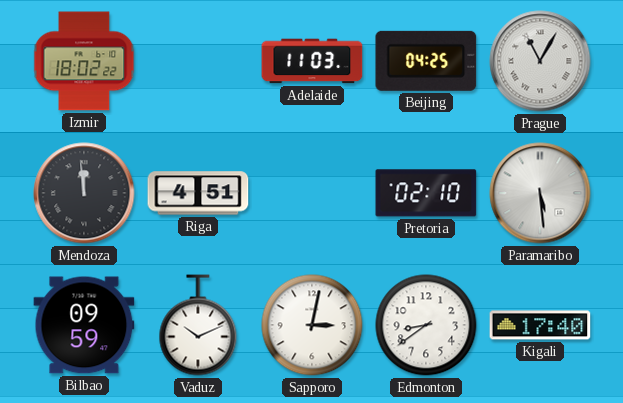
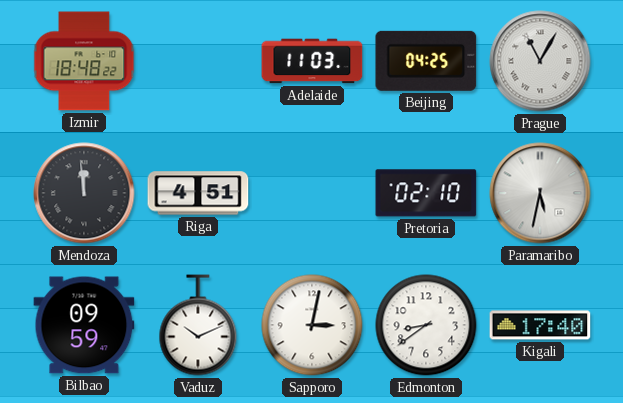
Izmir: 18:02 -> 18:48 (84, 61)
Paramaribo: 5:29 -> 5:32 (540, 193)
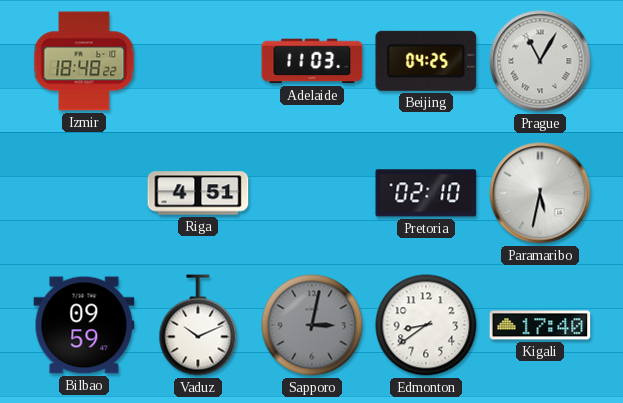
Mendoza: 11:59 -> none (84, 193)
Sapporo dial: white -> grey (312, 325)
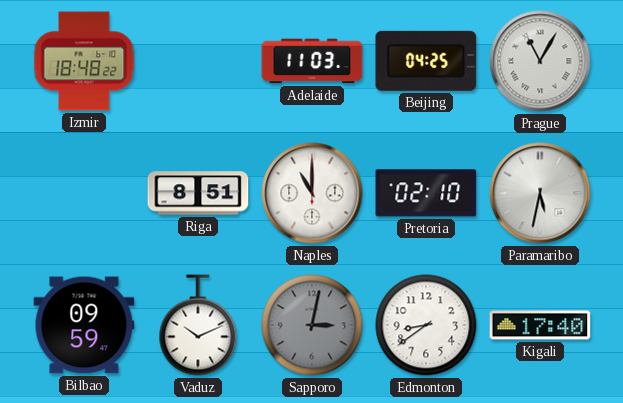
Riga: 4:51 -> 8:51 (198, 193)
Naples: none -> 11:00 (312, 193)
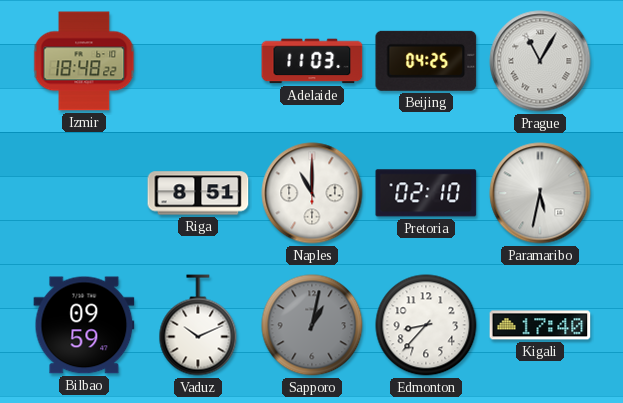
Sapporo: 3:02 -> 1:02 (312, 325)
Edmonton: 8:39 -> 8:37 (426, 325)
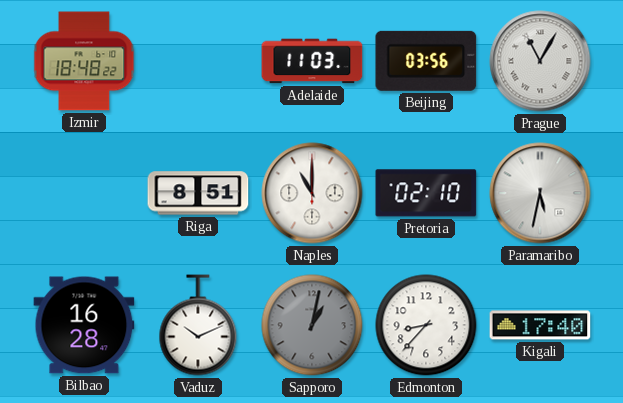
Beijing: 04:25 -> 03:56 (426, 61)
Bilbao: 09:59 -> 16:28 (84, 325)
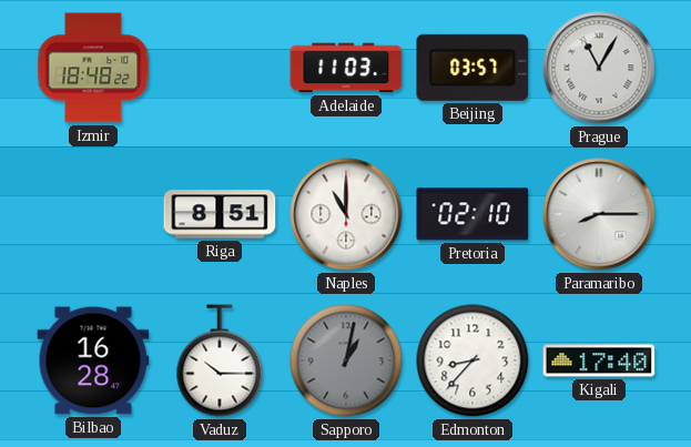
Beijing: 03:56 -> 03:57 (472, 68)
Paramaribo: 5:32 -> 8:15 (599, 214)
Vaduz: 10:11 -> 10:15 (220, 360)
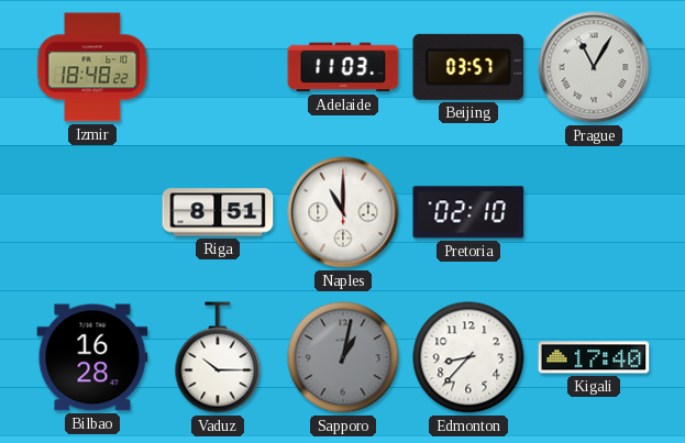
Paramaribo: 8:15 -> none (599, 214)
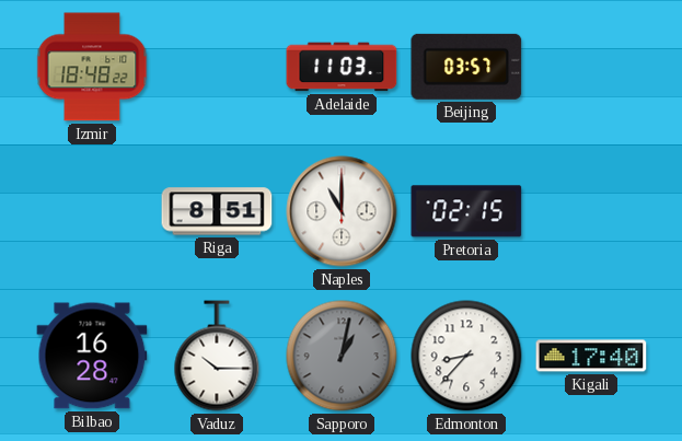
Prague: 11:05 -> none (594, 67)
Pretoria: 02:10 -> 02:15 (466, 211)
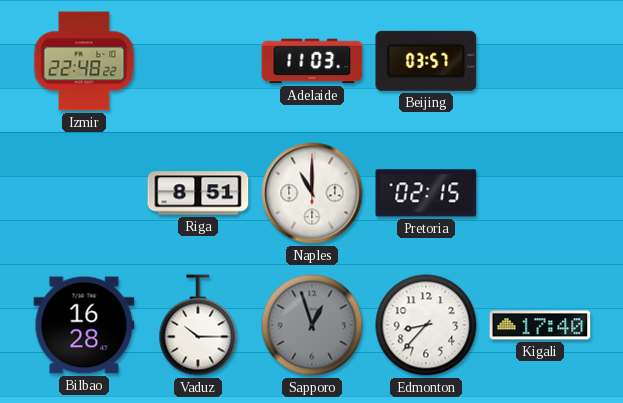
Izmir: 18:48 -> 22:48 (84, 61)
Sapporo: 1:02 -> 12:57 (312, 325)
